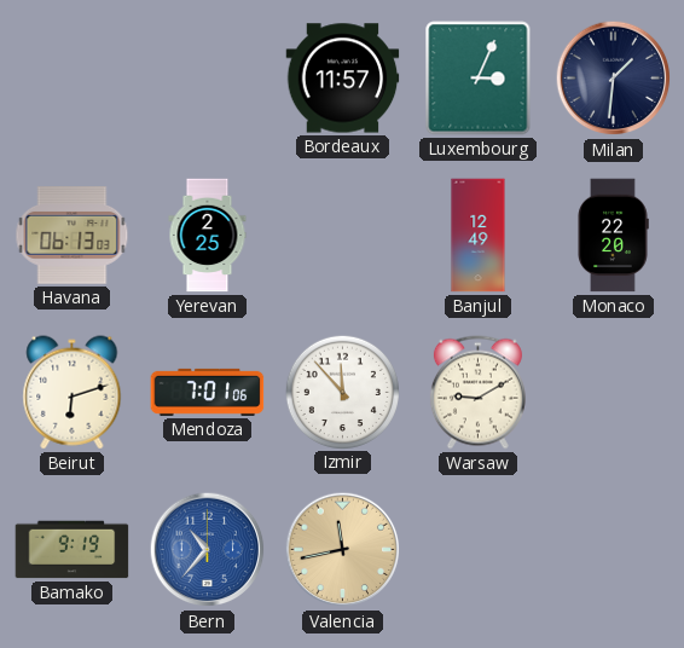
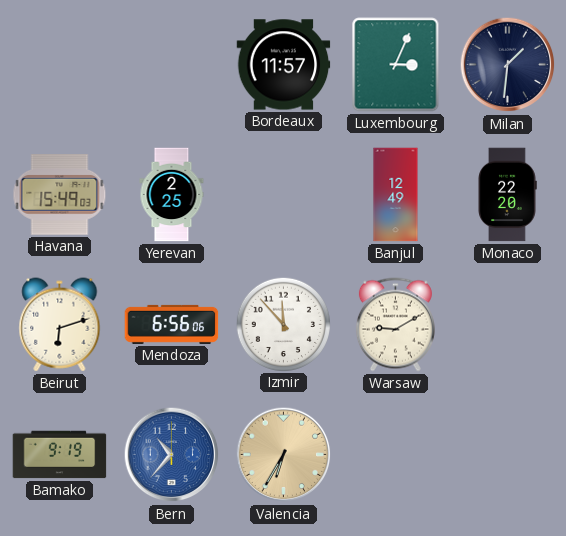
Havana: 06:13 -> 15:49 (60, 195)
Mendoza: 7:01 -> 6:56 (172, 324)
Valencia: 11:43 -> 6:35 (284, 455)
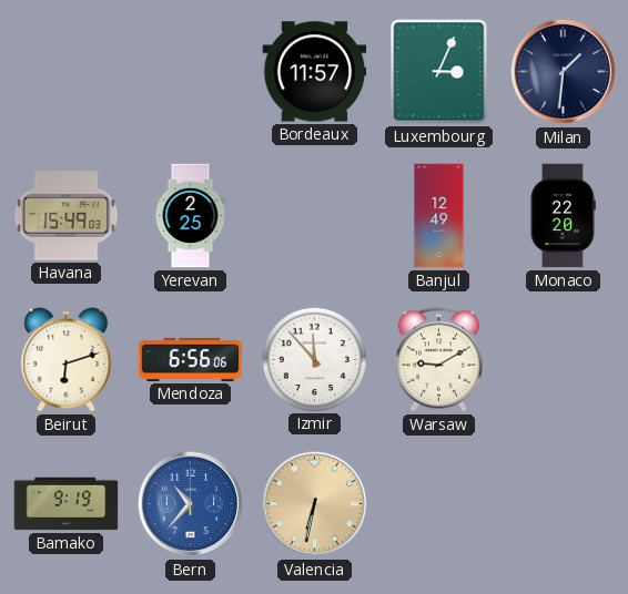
Valencia: 6:35 -> 6:32 (315, 504)
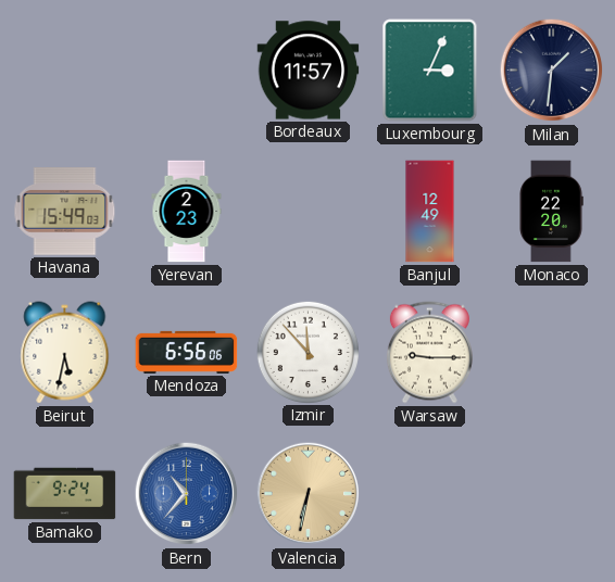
Yerevan: 2:25 -> 2:23 (187, 212)
Beirut: 6:12 -> 5:32 (65, 353)
Warsaw: 9:10 -> 9:15 (429, 353)
Bamako: 9:19 -> 9:24 (65, 494)
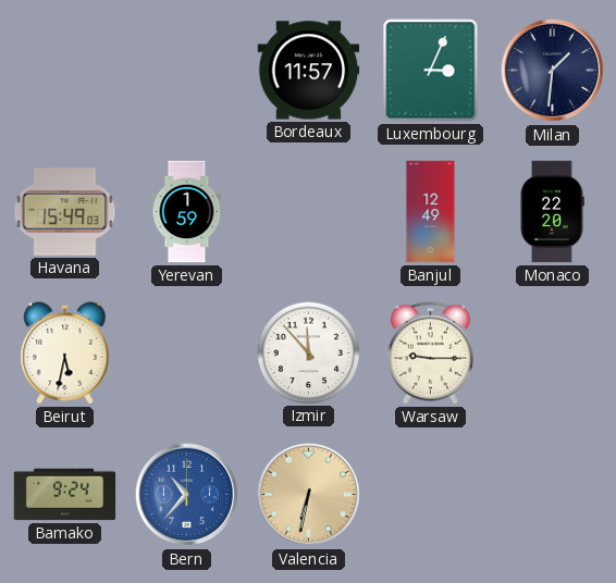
Yerevan: 2:23 -> 1:59 (187, 212)
Mendoza: 6:56 -> none (187, 352)
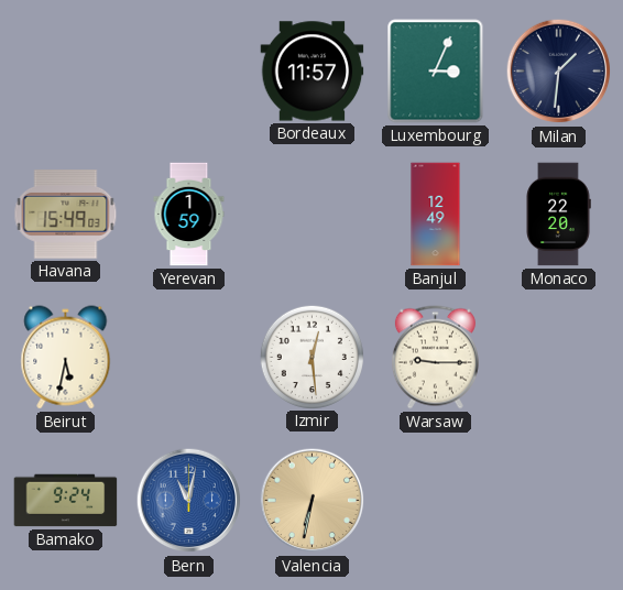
Izmir: 11:53 -> 12:29 (311, 357)
Bern: 10:37 -> 11:02 (189, 501)
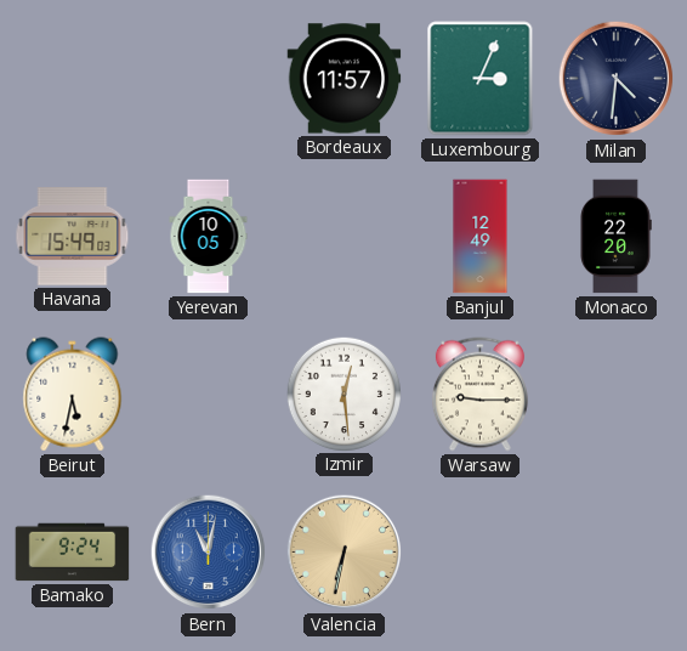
Milan: 1:31 -> 4:31 (617, 79)
Yerevan: 1:59 -> 10:05 (209, 237)
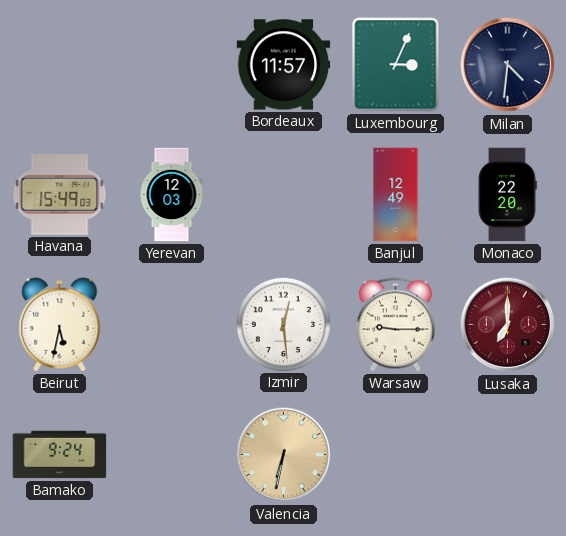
Yerevan: 10:05 -> 12:03 (172, 195)
Lusaka: none -> 7:00 (508, 325)
Bern: 11:02 -> none (209, 553)
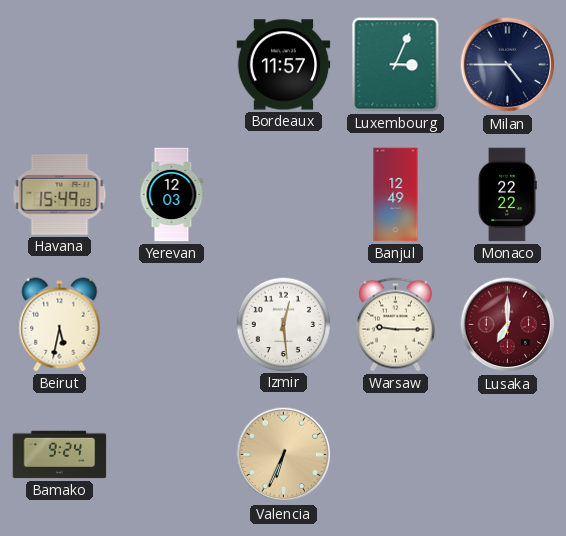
Milan: 4:31 -> 4:45 (508, 65)
Monaco: 22:20 -> 22:22 (507, 195)
Valencia: 6:32 -> 6:34 (284, 455)
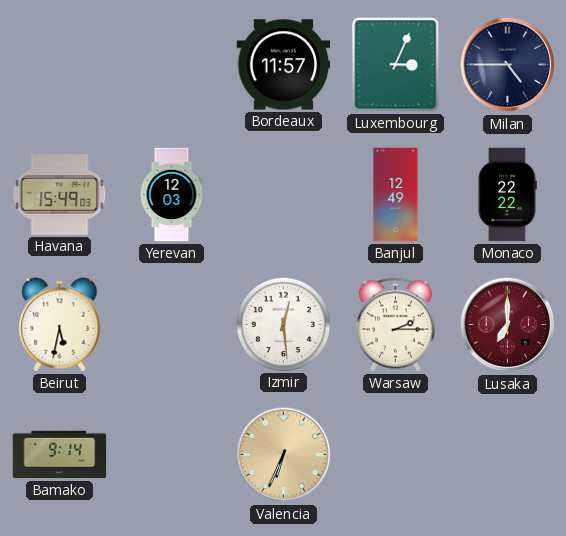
Warsaw: 9:15 -> 2:15 (395, 325)
Bamako: 9:24 -> 9:14 (60, 455)
